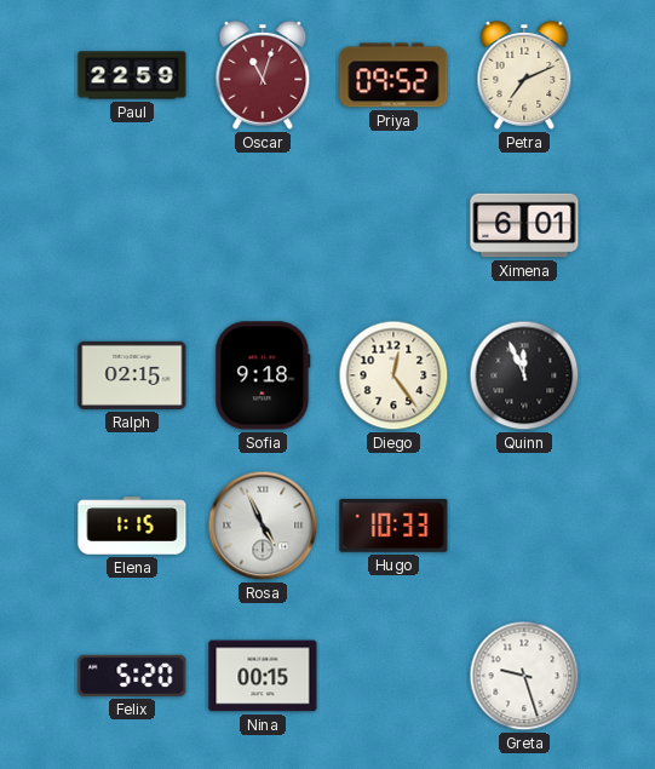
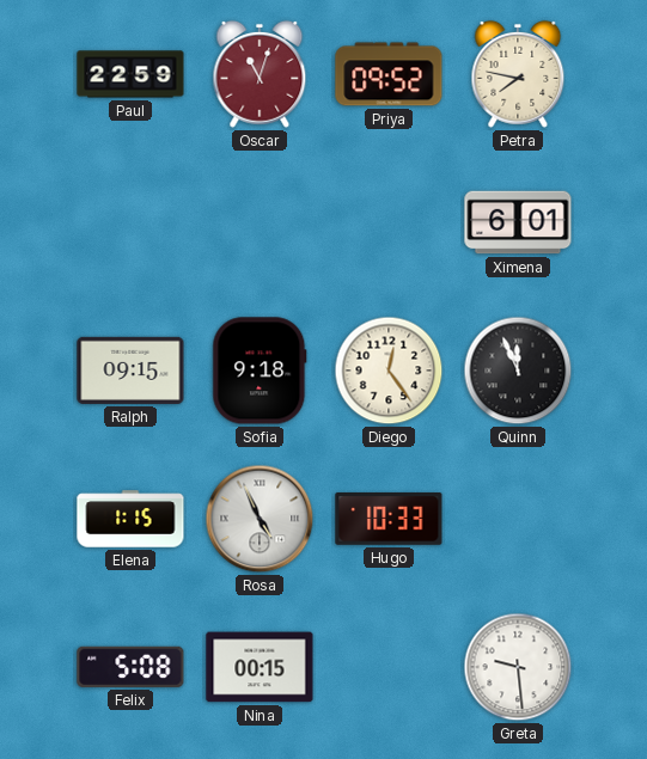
Petra: 7:11 -> 7:47 (518, 74)
Ralph: 02:15 -> 09:15 (130, 371)
Felix: 5:20 -> 5:08 (130, 667)
Greta: 9:27 -> 9:29 (518, 667)
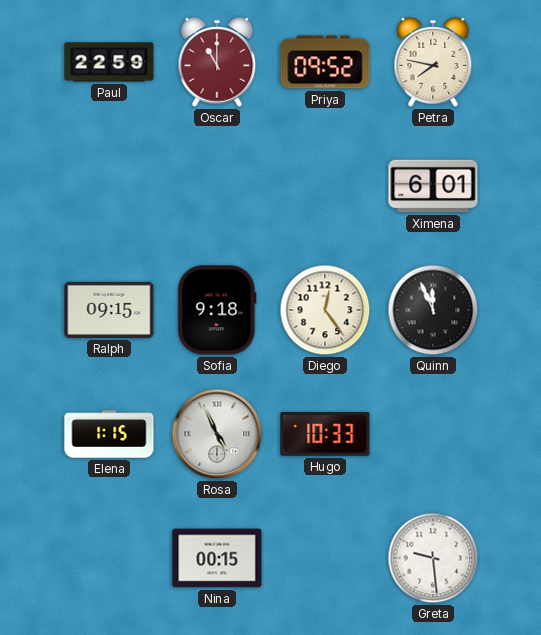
Oscar: 11:03 -> 11:00 (217, 62)
Felix: 5:08 -> none (130, 667)
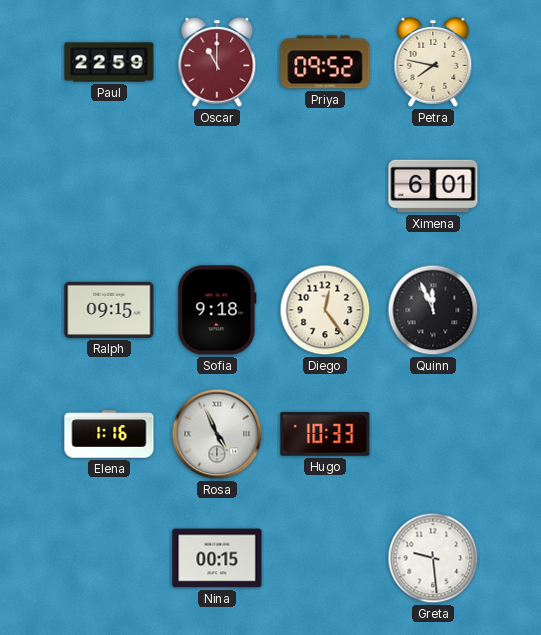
Elena: 1:15 -> 1:16 (109, 434)
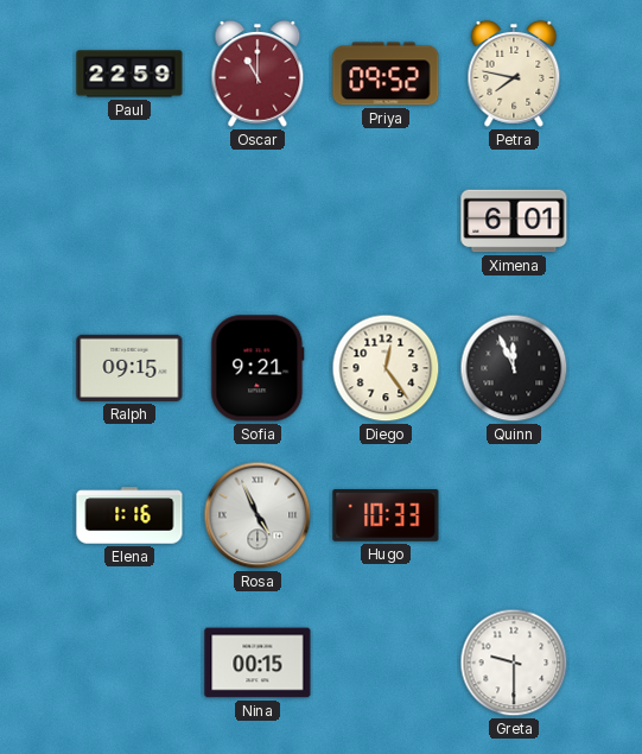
Sofia: 9:18 -> 9:21 (258, 368)
Greta: 9:29 -> 9:30 (514, 663)
